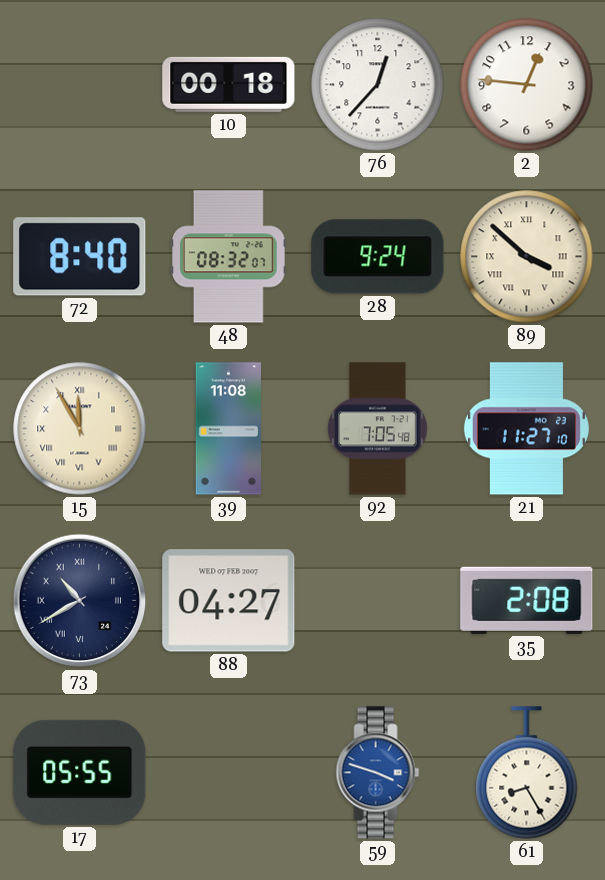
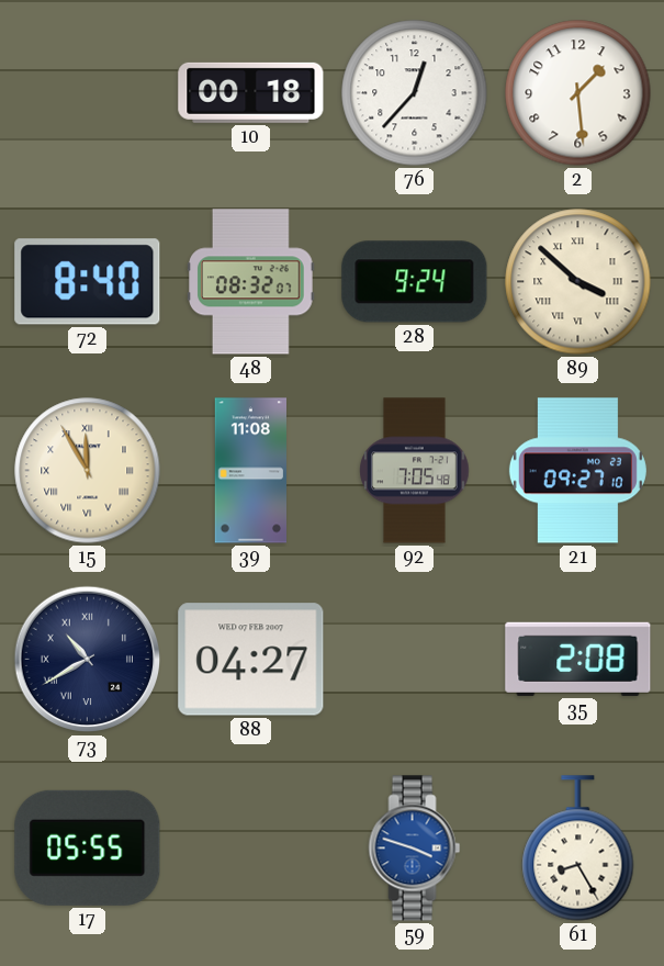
2: 12:46 -> 1:29 (578, 93)
21: 11:27 -> 09:27 (577, 471)
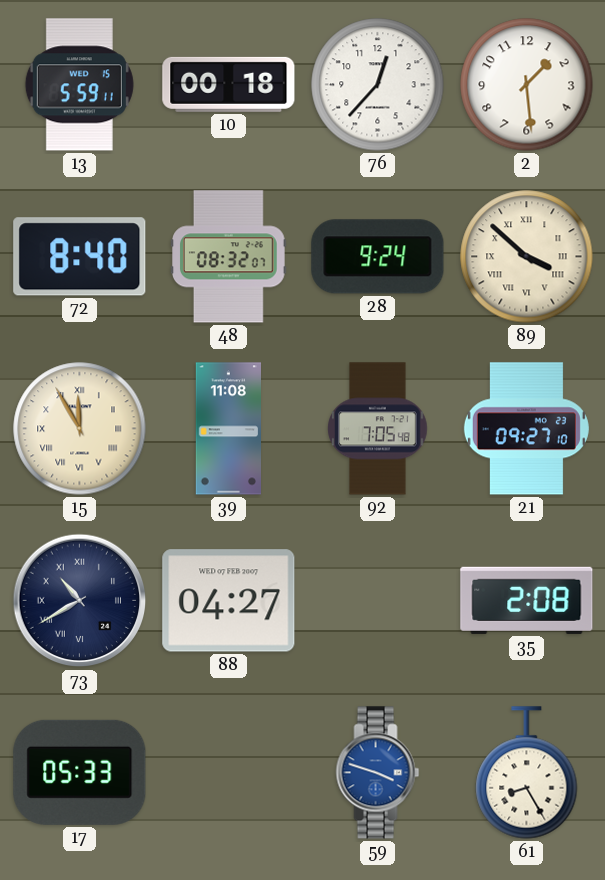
13: none -> 5:59 (79, 85)
17: 05:55 -> 05:33 (80, 772)
